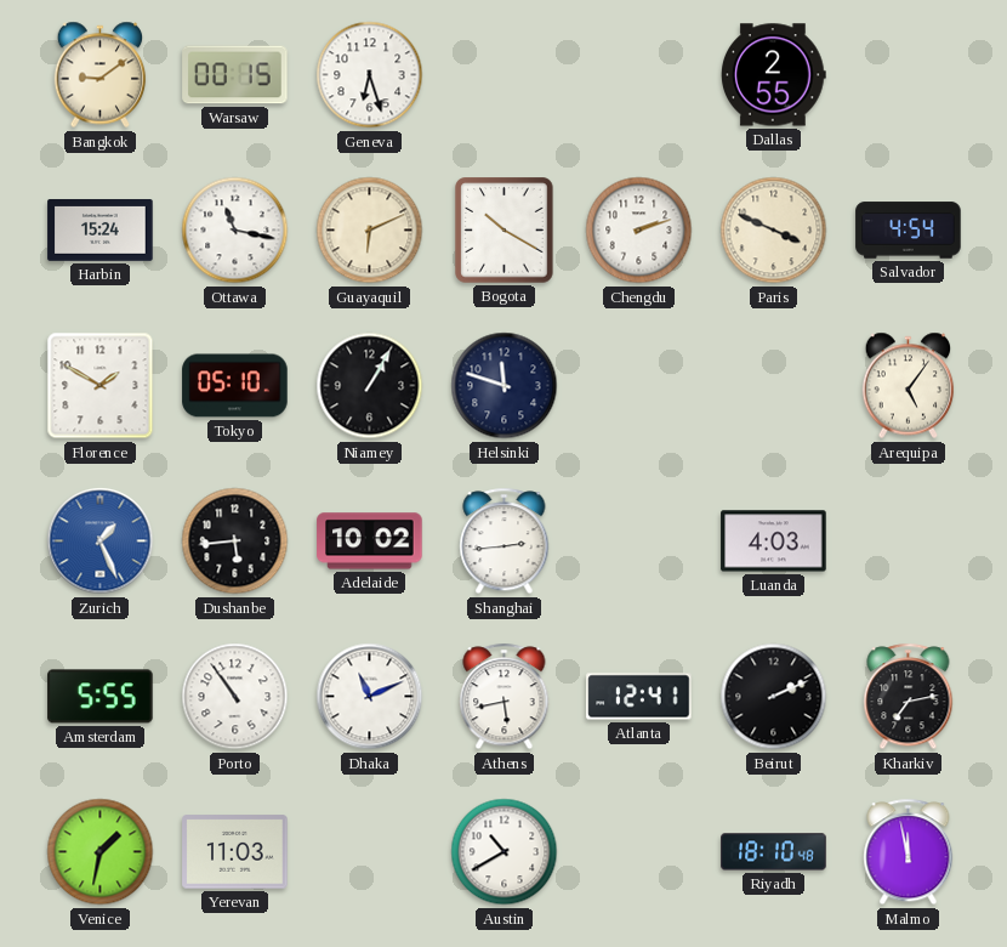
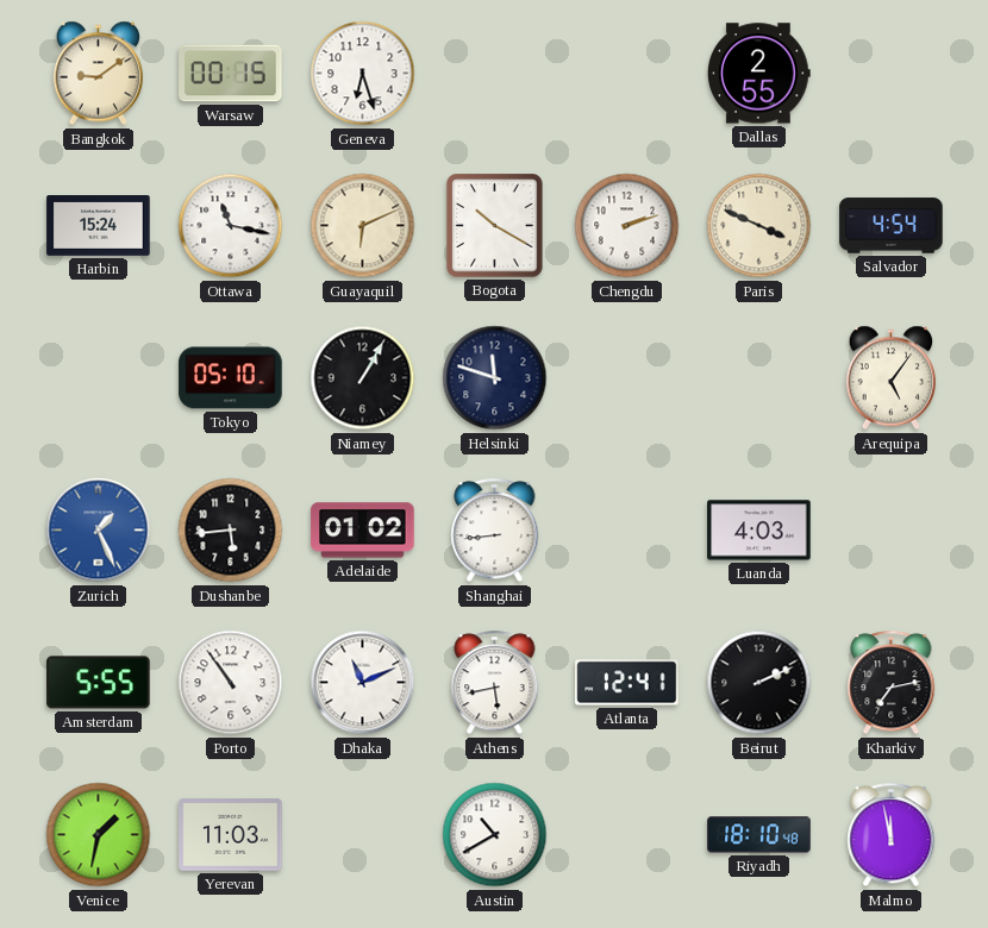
Florence: 1:50 -> none (101, 386)
Adelaide: 10:02 -> 01:02 (363, 531)
Shanghai: 2:44 -> 8:44 (495, 531)
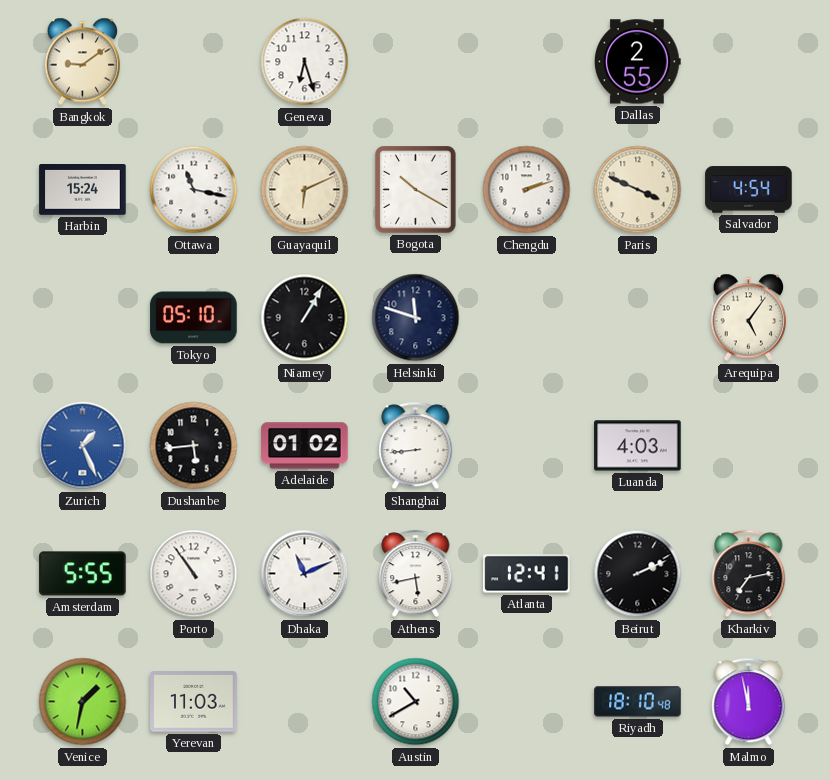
Warsaw: 00:15 -> none (231, 74)
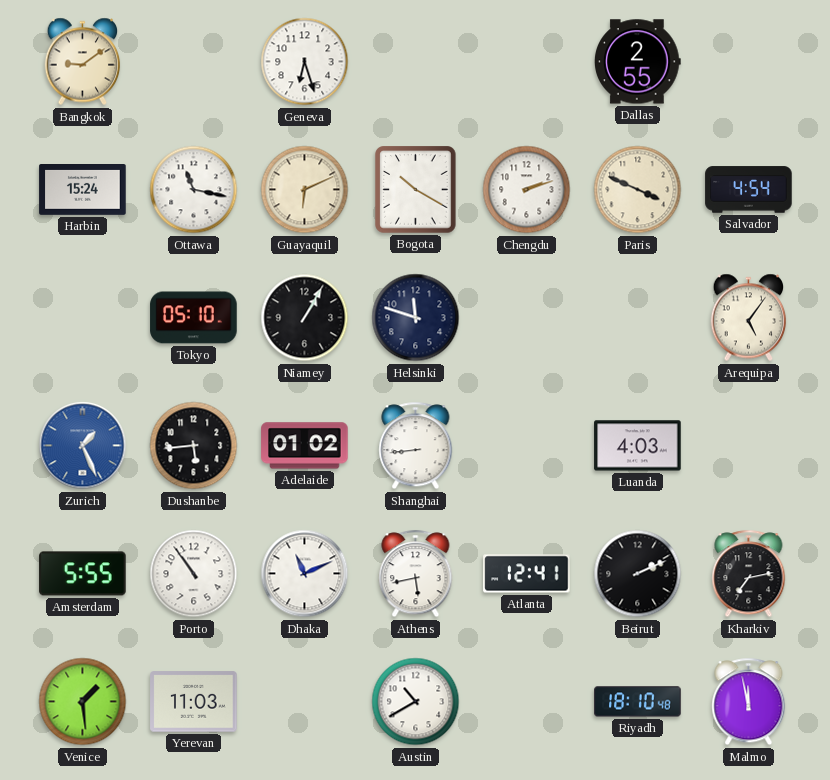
Venice: 1:32 -> 1:29 (83, 702)
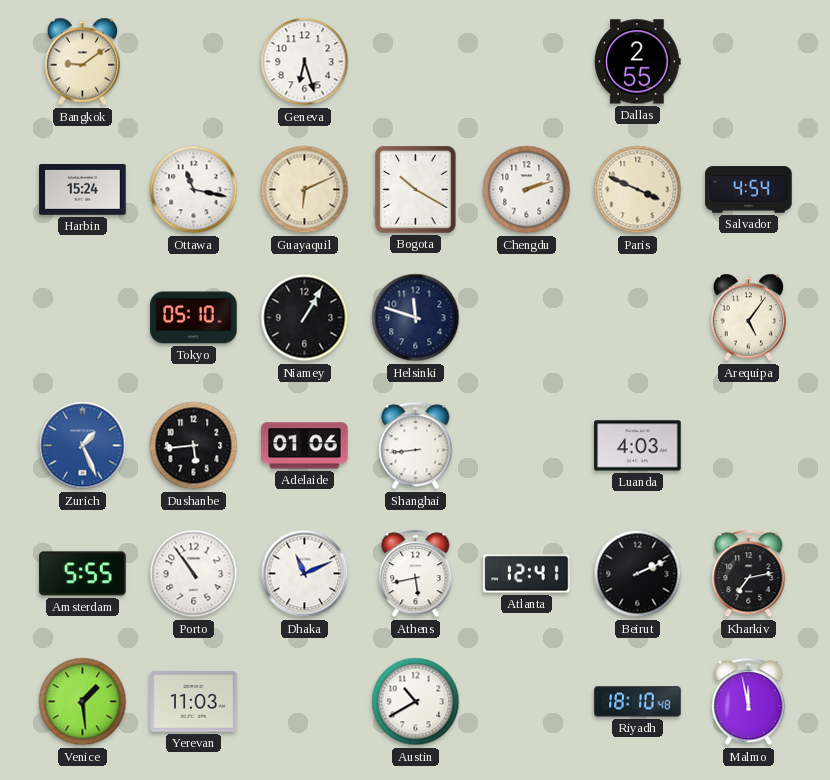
Adelaide: 01:02 -> 01:06 (305, 446)
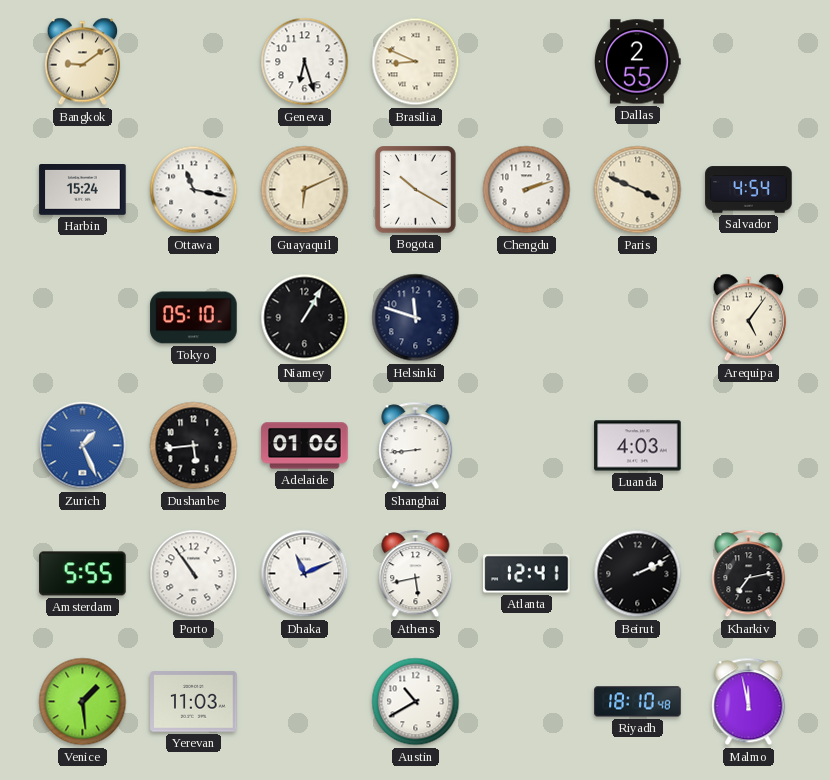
Brasilia: none -> 8:49 (416, 62)
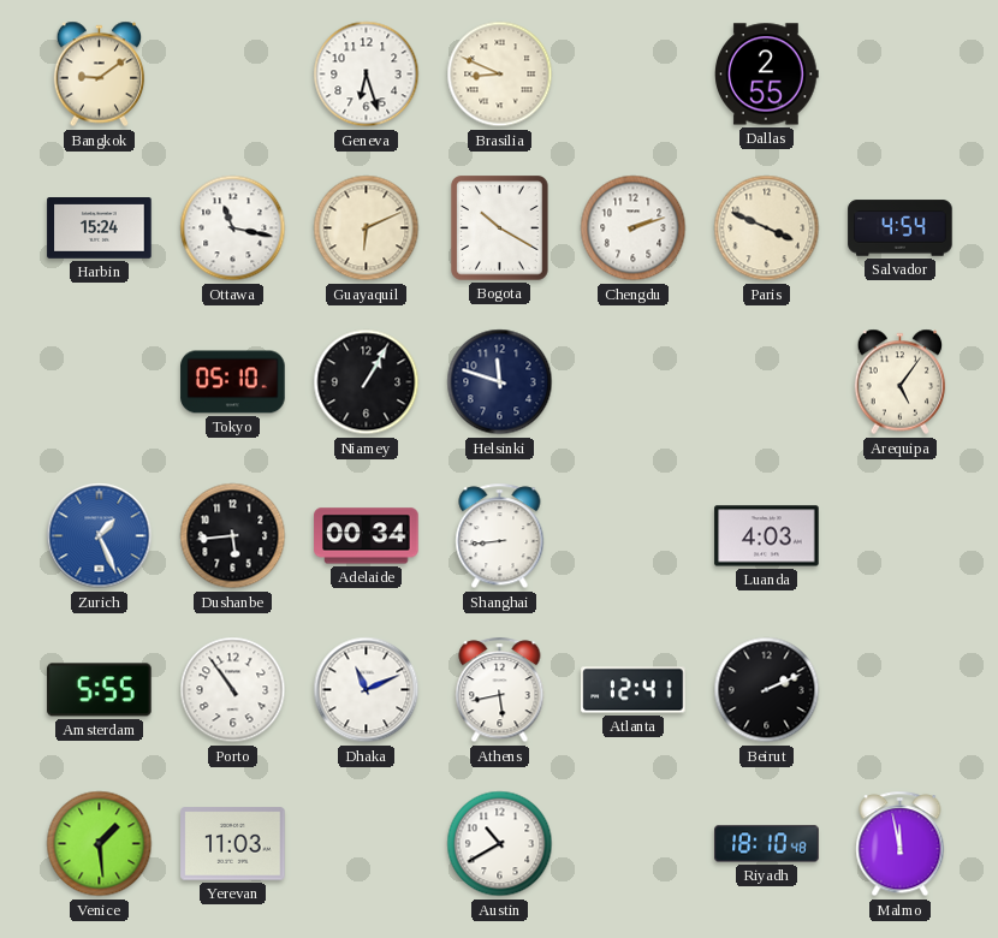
Adelaide: 01:06 -> 00:34 (367, 536)
Kharkiv: 7:13 -> none (749, 574)
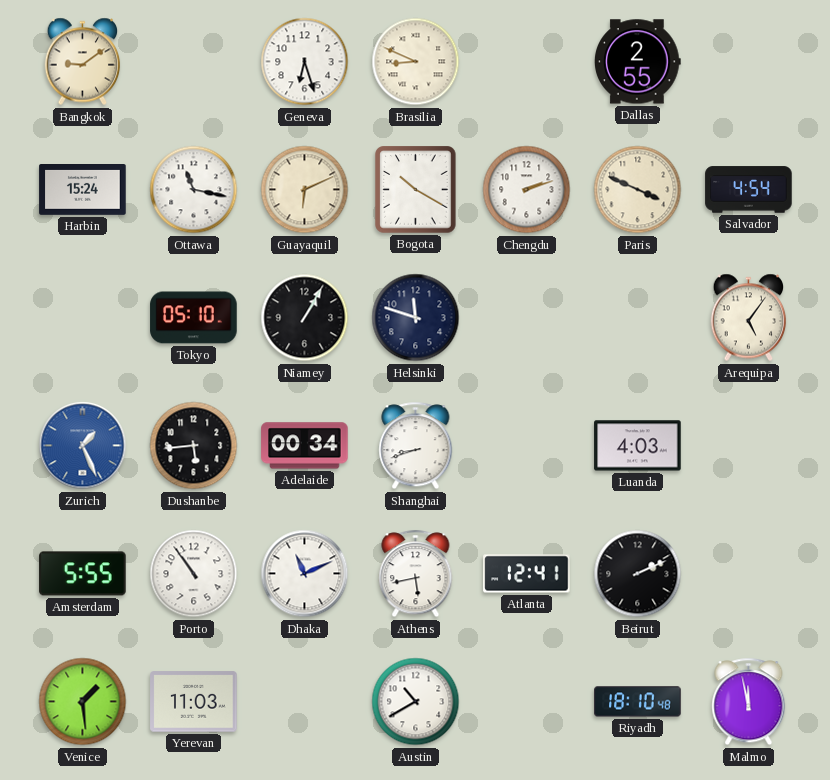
Shanghai: 8:44 -> 8:42 (416, 446)
